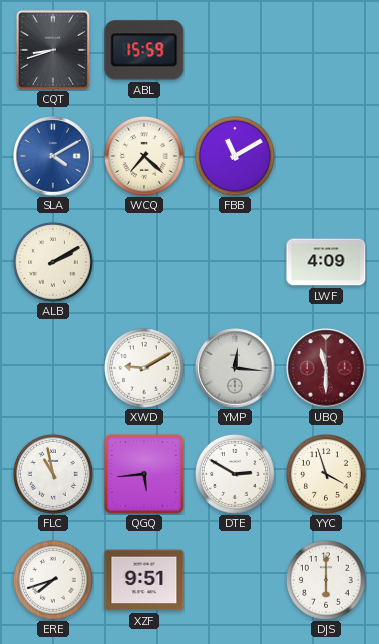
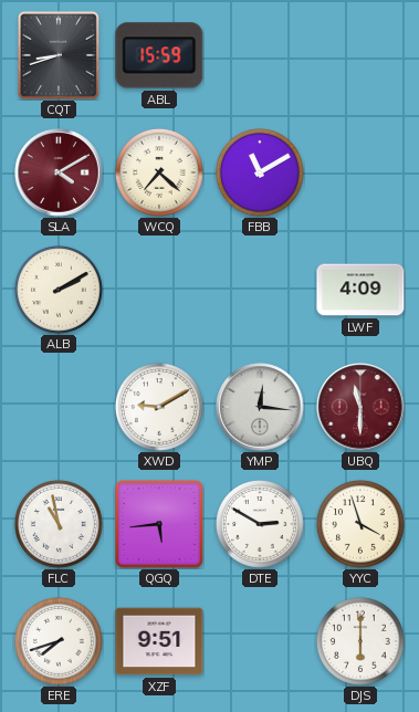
SLA dial: blue -> burgundy (59, 172)
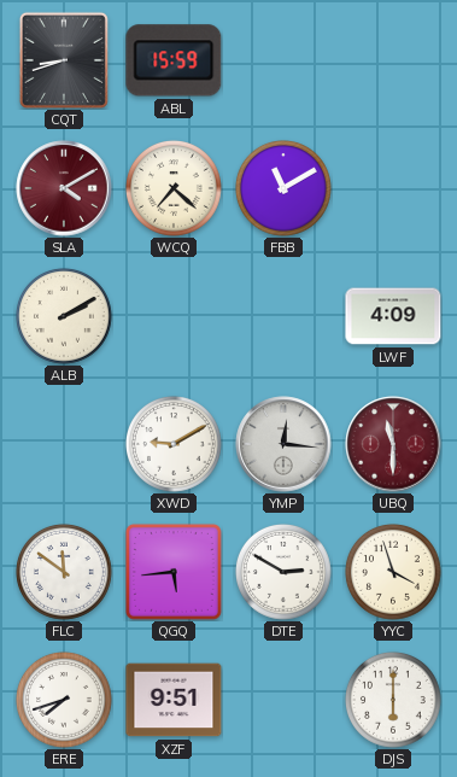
FLC: 10:58 -> 11:51 (65, 573)
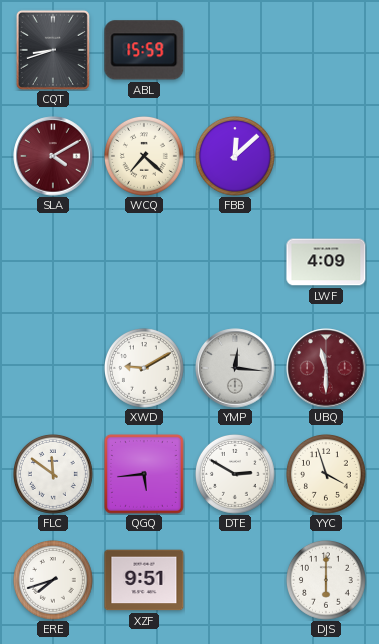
FBB: 11:10 -> 12:08 (236, 157)
ALB: 2:10 -> none (65, 317)
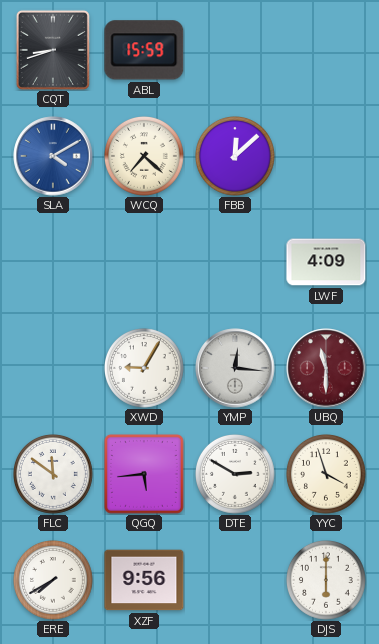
SLA dial: burgundy -> blue (53, 156)
XWD: 9:10 -> 9:05 (145, 369)
ERE: 7:42 -> 7:40 (54, 581)
XZF: 9:51 -> 9:56 (144, 580)
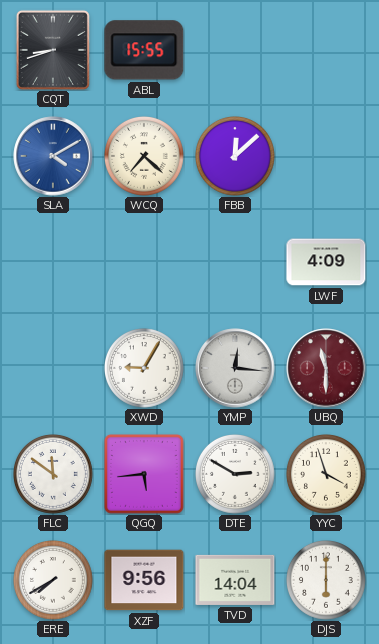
ABL: 15:59 -> 15:55 (144, 50)
TVD: none -> 14:04 (235, 580)
